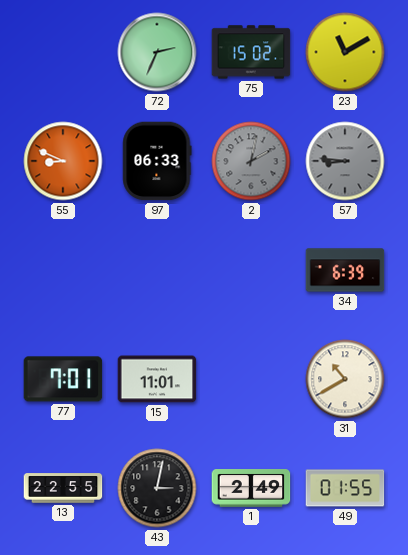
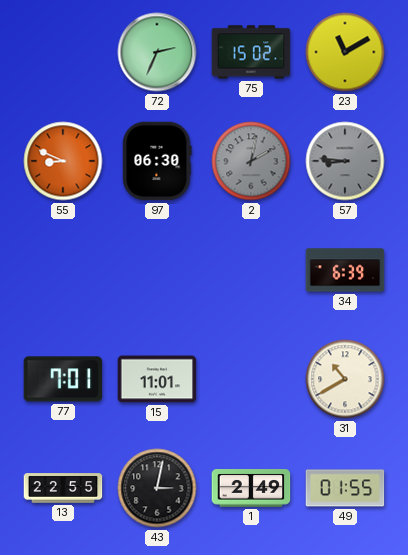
97: 06:33 -> 06:30 (157, 161)
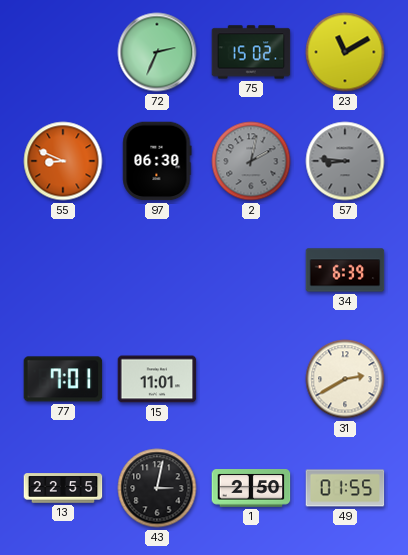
31: 10:40 -> 2:40 (345, 379)
1: 2:49 -> 2:50 (251, 488)
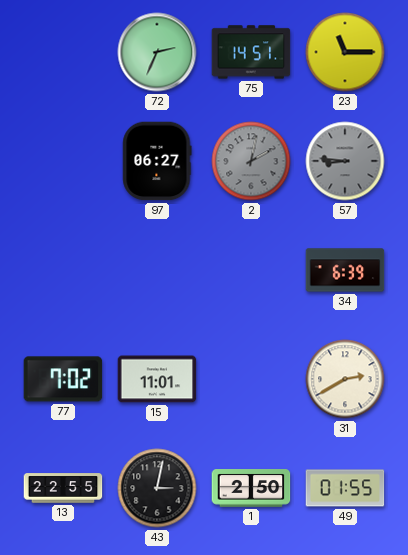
75: 15:02 -> 14:51 (251, 52)
23: 11:10 -> 11:15 (345, 52)
55: 8:49 -> none (63, 161)
97: 06:30 -> 06:27 (157, 161)
77: 7:01 -> 7:02 (63, 379)
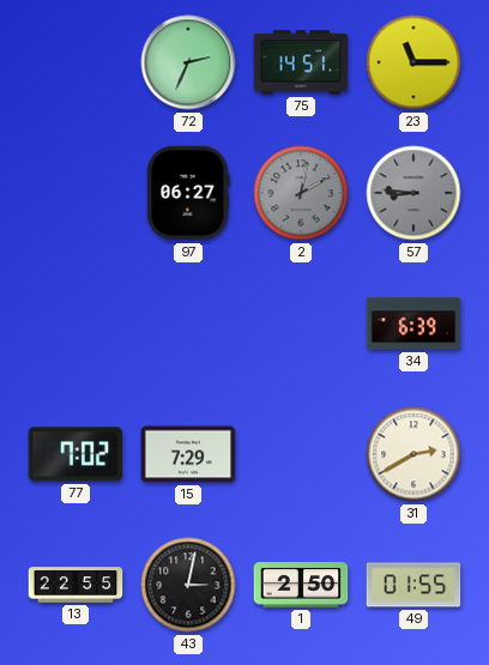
15: 11:01 -> 7:29 (188, 454)
